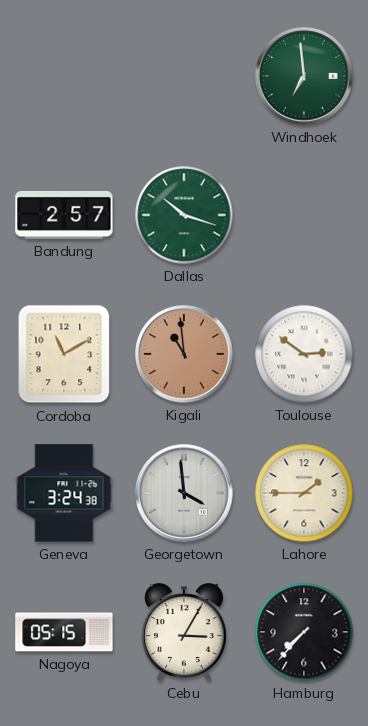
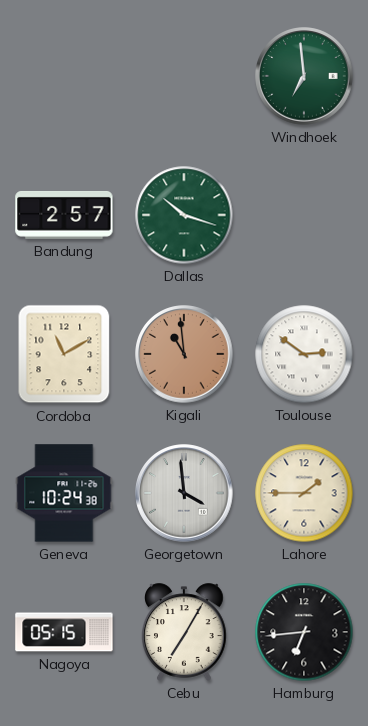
Geneva: 3:24 -> 10:24 (64, 493)
Cebu: 3:05 -> 7:05 (184, 632)
Hamburg: 7:37 -> 6:44 (304, 632)
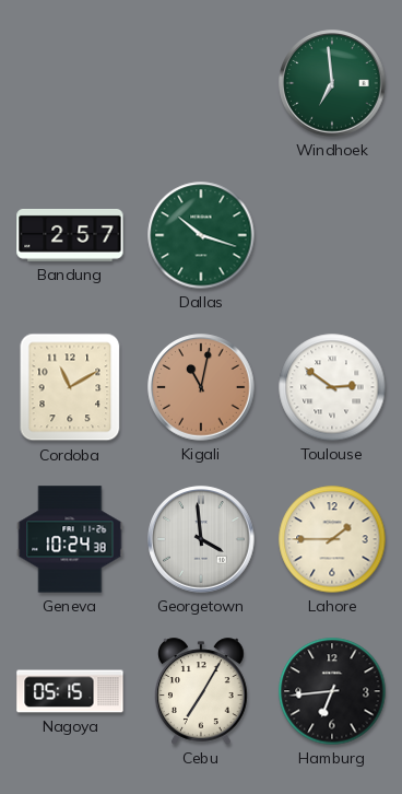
Kigali: 10:59 -> 11:02 (201, 387)
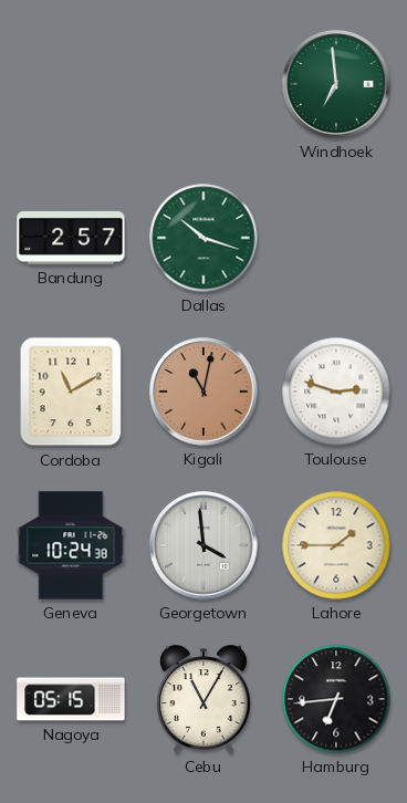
Toulouse: 2:51 -> 2:48 (336, 392)
Cebu: 7:05 -> 11:05 (203, 699)
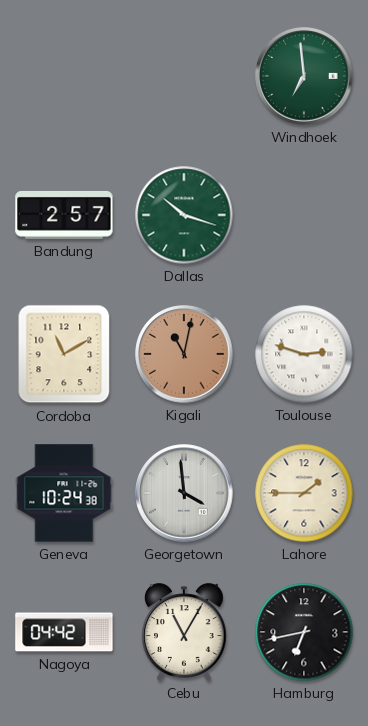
Nagoya: 05:15 -> 04:42 (64, 632)
Hamburg: 6:44 -> 6:43 (304, 632)
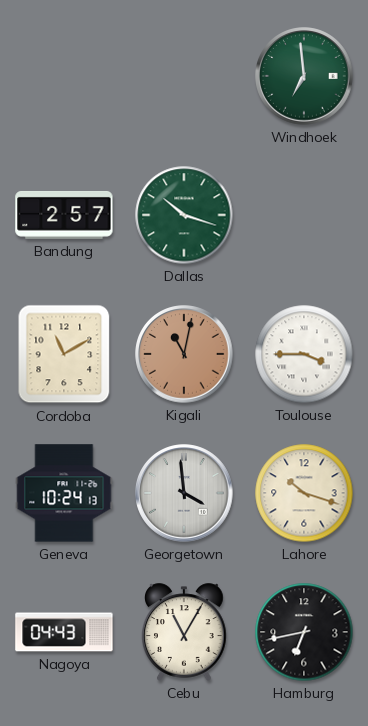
Toulouse: 2:48 -> 3:45 (304, 354)
Geneva: 10:24:38 -> 10:24:13 (64, 493)
Lahore: 1:45 -> 10:18 (304, 493)
Nagoya: 04:42 -> 04:43 (64, 632)
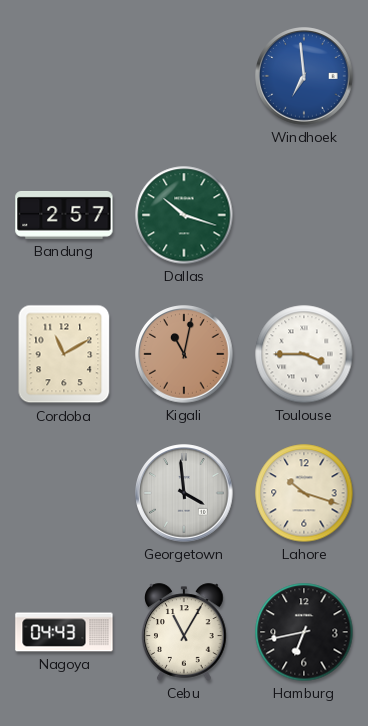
Windhoek dial: green -> blue (304, 76)
Geneva: 10:24 -> none (64, 493)
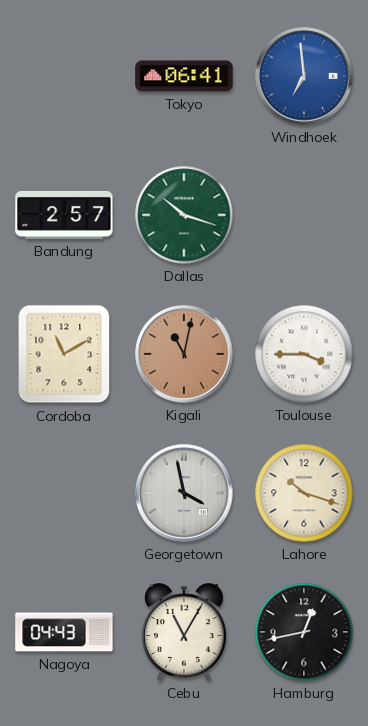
Tokyo: none -> 06:41 (184, 76)
Georgetown: 3:59 -> 3:58 (184, 493)
Hamburg: 6:43 -> 12:43 (304, 632)
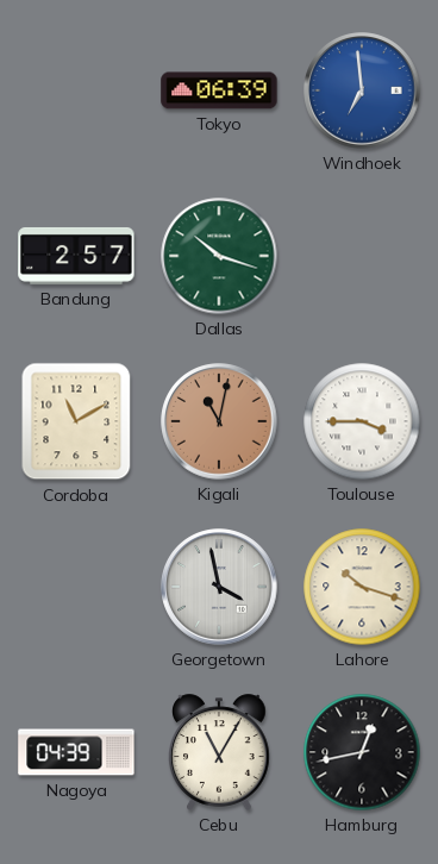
Tokyo: 06:41 -> 06:39 (219, 90)
Nagoya: 04:43 -> 04:39 (76, 752)
